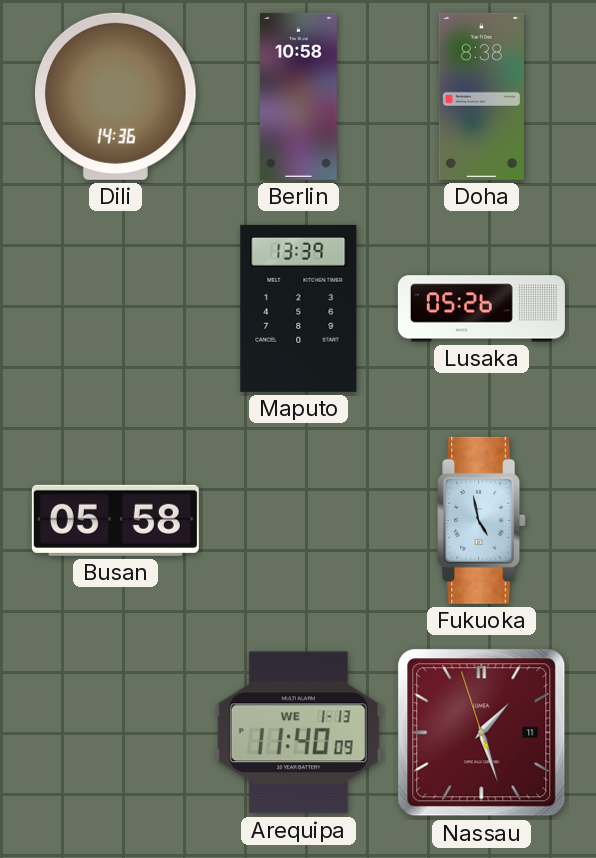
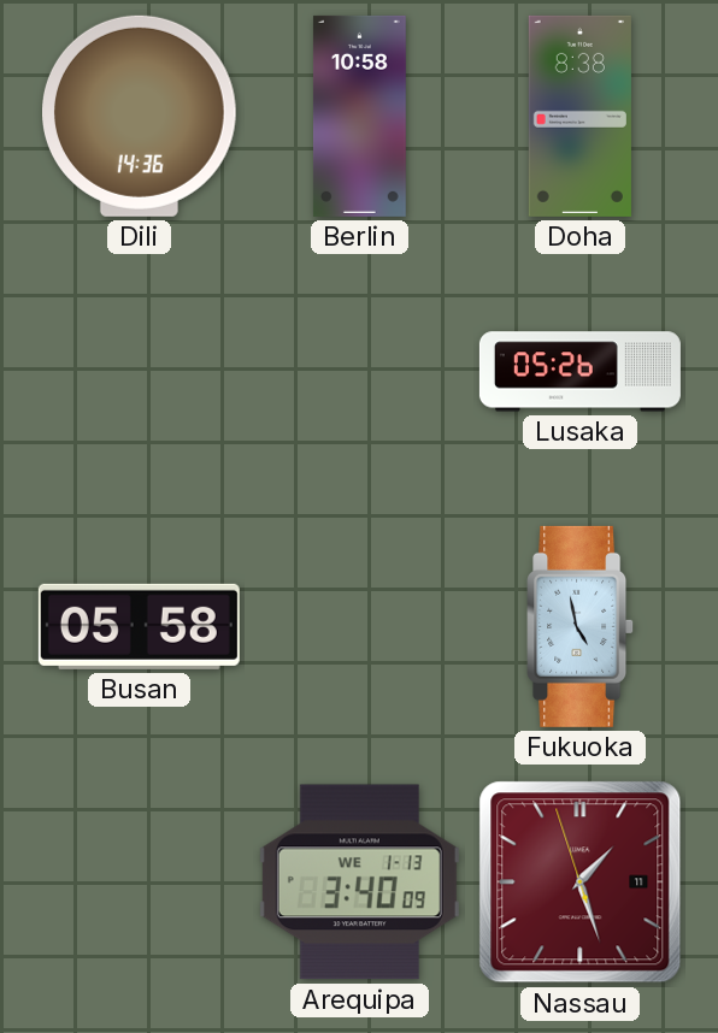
Maputo: 13:39 -> none (299, 308)
Arequipa: 11:40 -> 3:40 (359, 883)
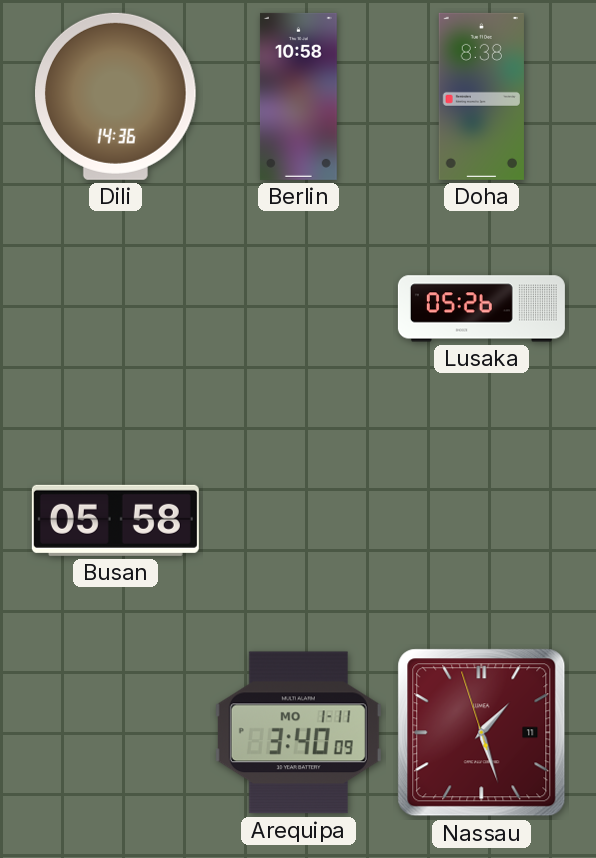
Fukuoka: 4:58 -> none (581, 626)
Arequipa date: WE 1-13 -> MO 1-11 (298, 733)
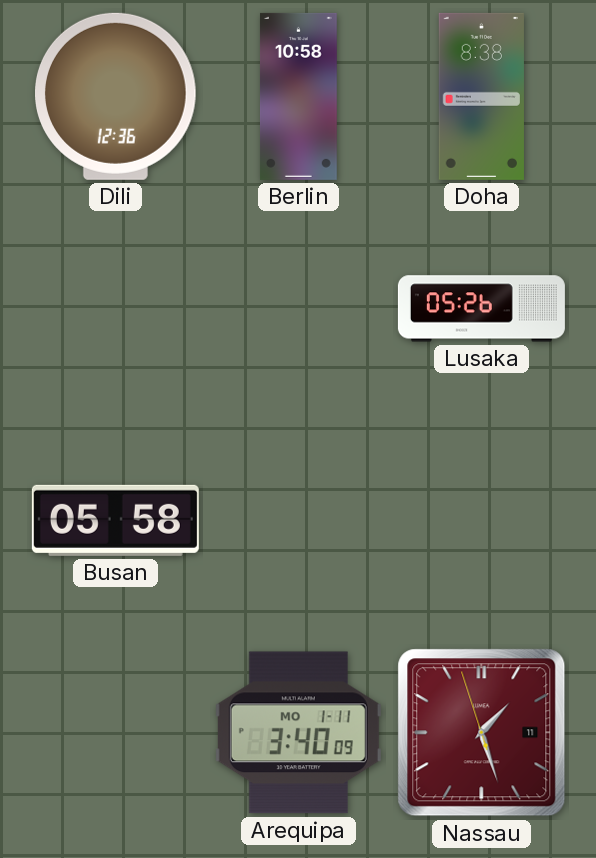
Dili: 14:36 -> 12:36 (116, 96)
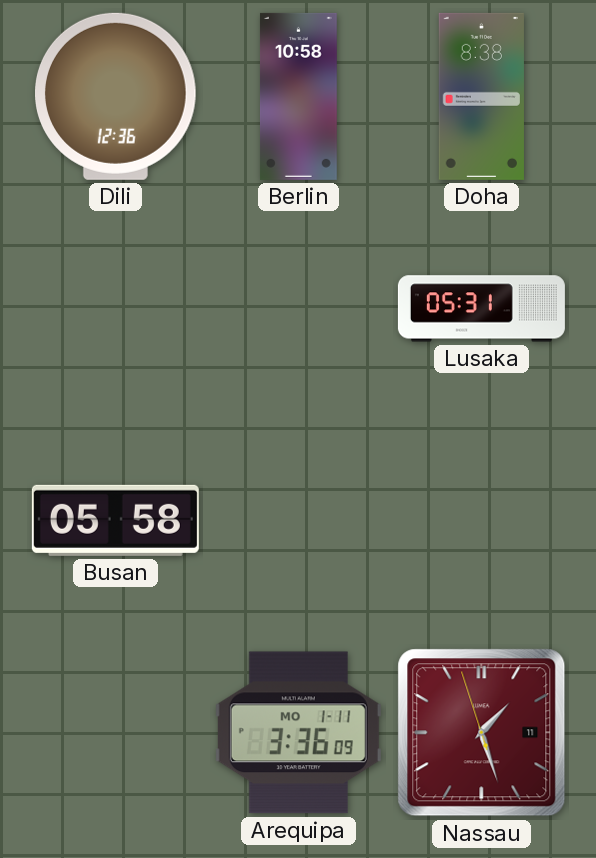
Lusaka: 05:26 -> 05:31 (481, 309)
Arequipa: 3:40 -> 3:36 (298, 733)
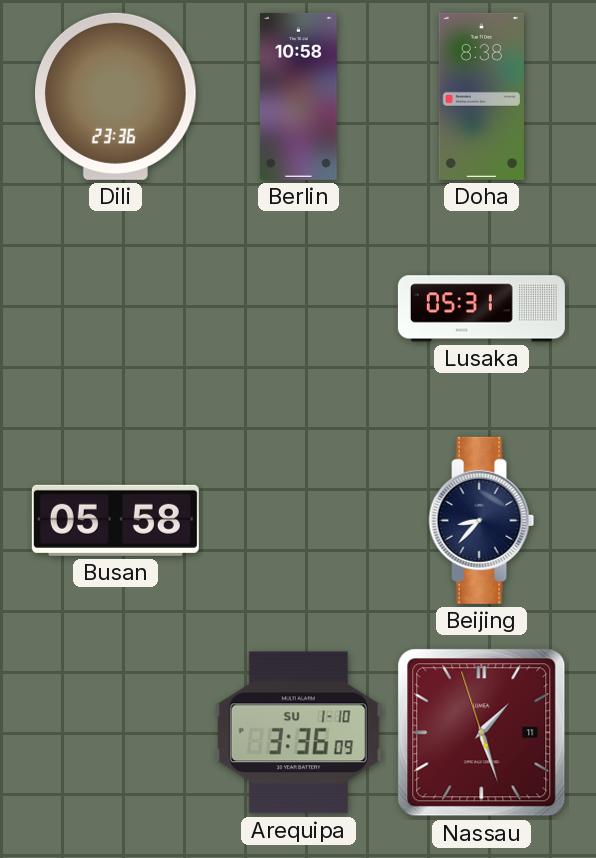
Dili: 12:36 -> 23:36 (116, 96)
Beijing: none -> 8:37 (482, 520)
Arequipa date: MO 1-11 -> SU 1-10 (298, 733)
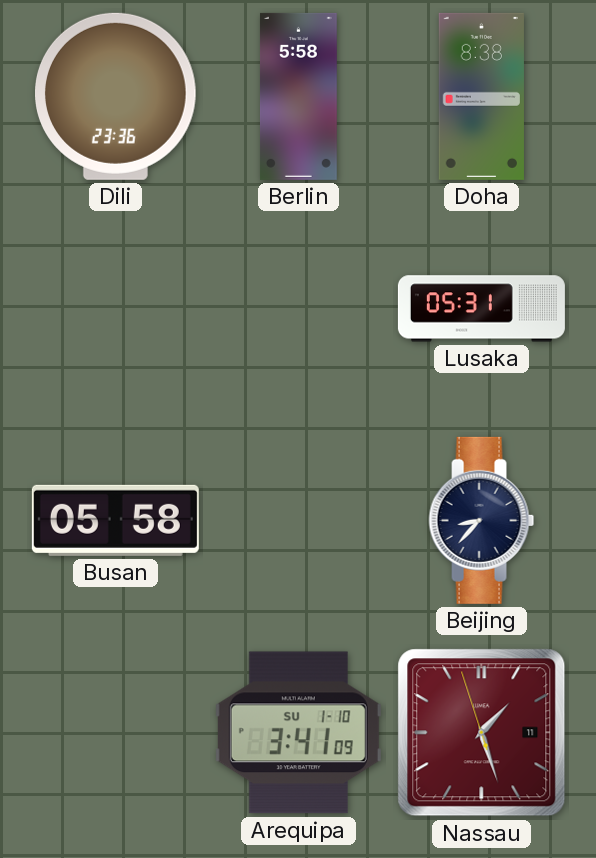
Berlin: 10:58 -> 5:58 (298, 96)
Arequipa: 3:36 -> 3:41 (298, 733)
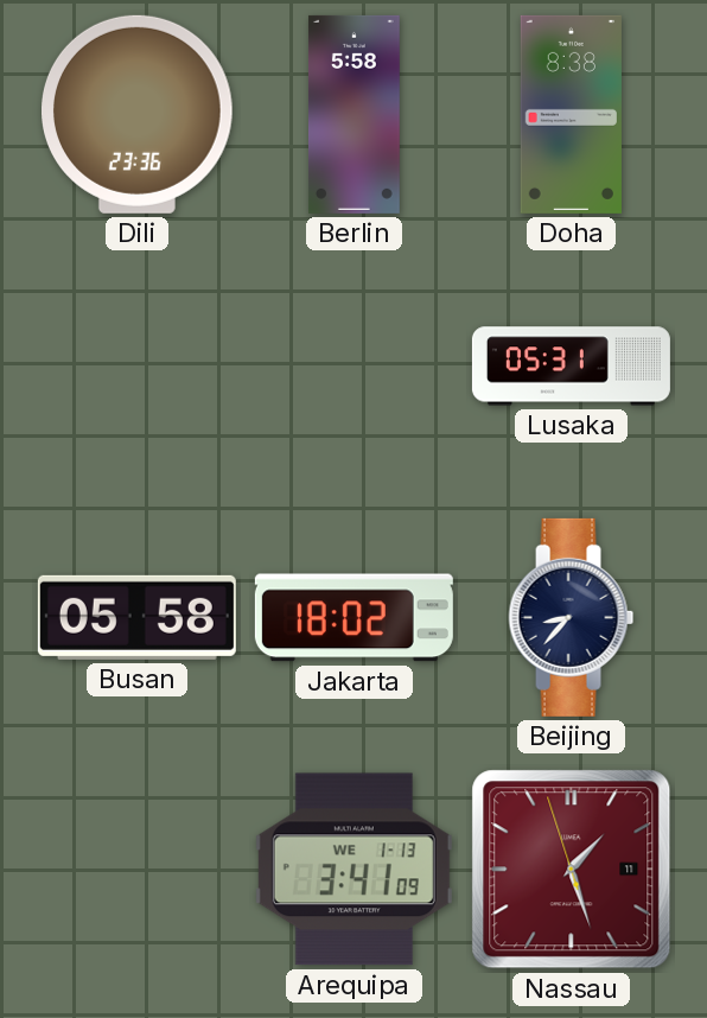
Jakarta: none -> 18:02 (353, 618)
Arequipa date: SU 1-10 -> WE 1-13 (353, 870)
